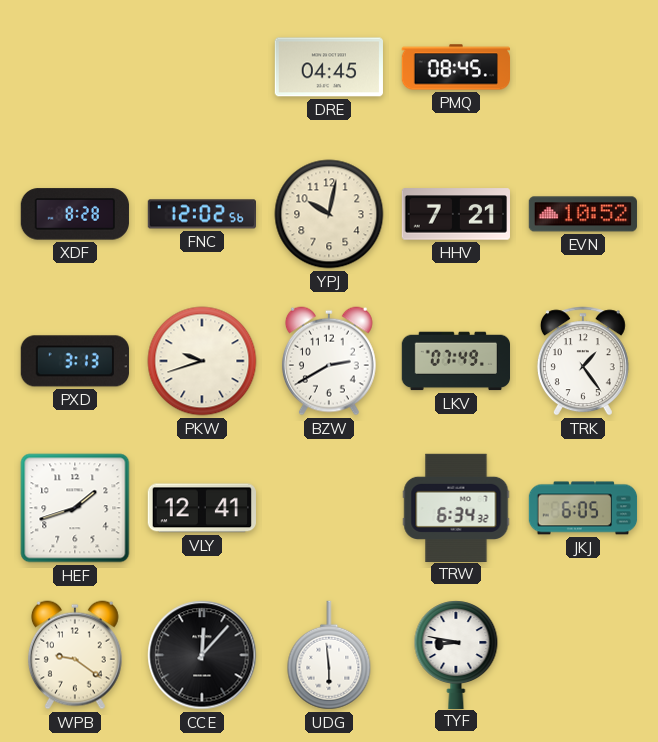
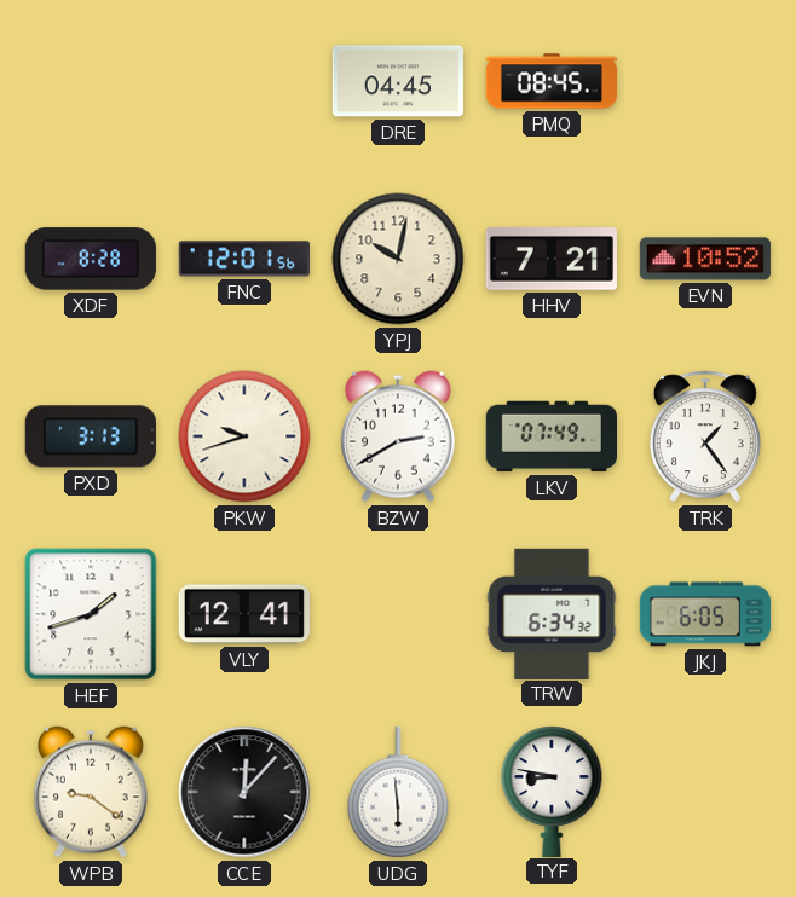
FNC: 12:02 -> 12:01 (243, 259)
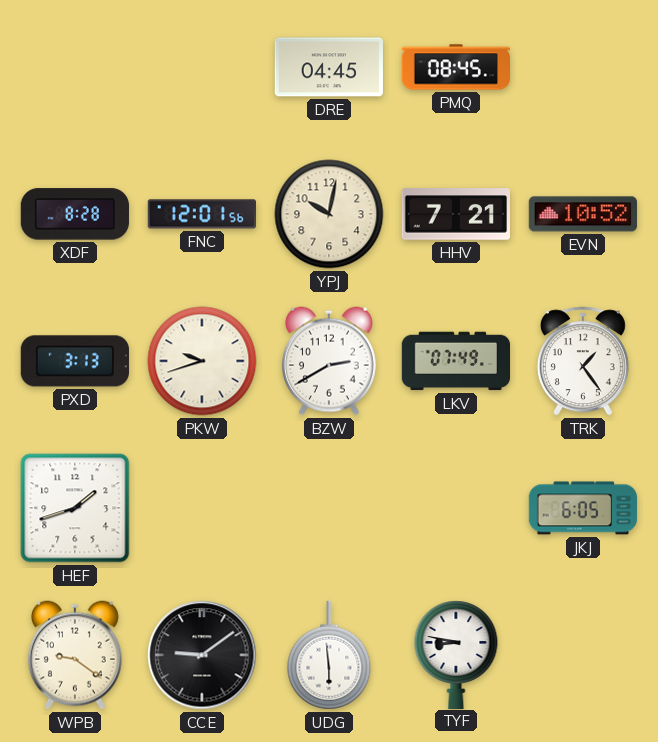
VLY: 12:41 -> none (244, 614)
TRW: 6:34 -> none (552, 613)
CCE: 12:07 -> 9:09 (202, 655)
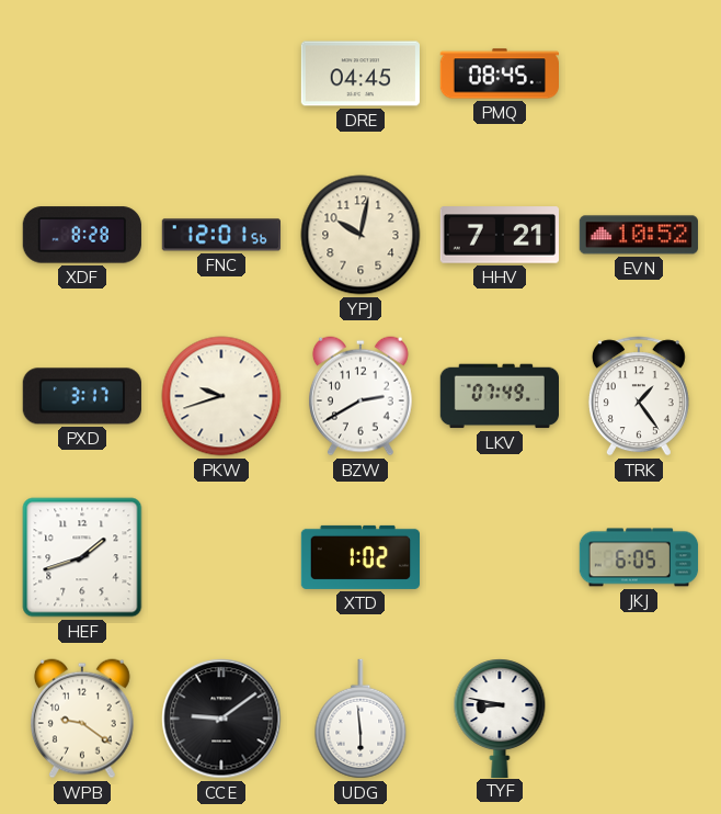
PXD: 3:13 -> 3:17 (82, 396)
XTD: none -> 1:02 (360, 557)
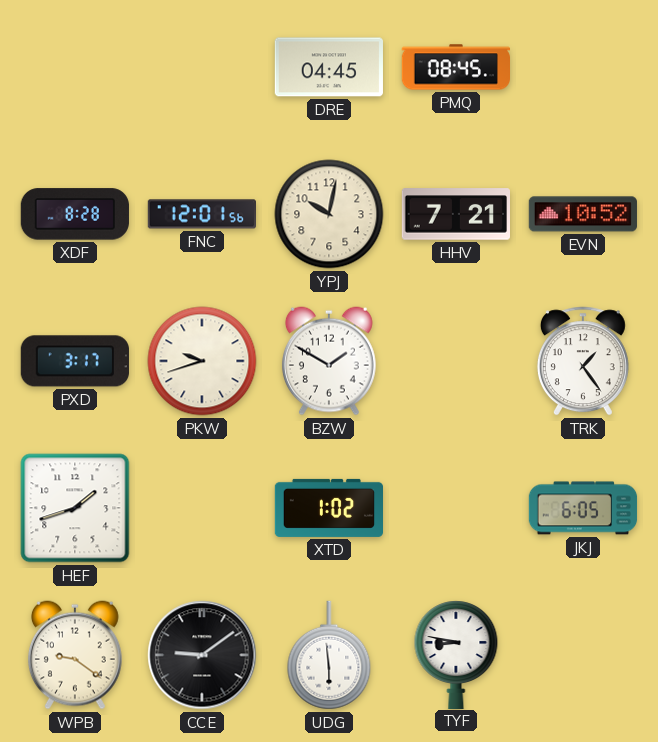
BZW: 2:40 -> 1:50 (329, 361)
LKV: 07:49 -> none (499, 396)
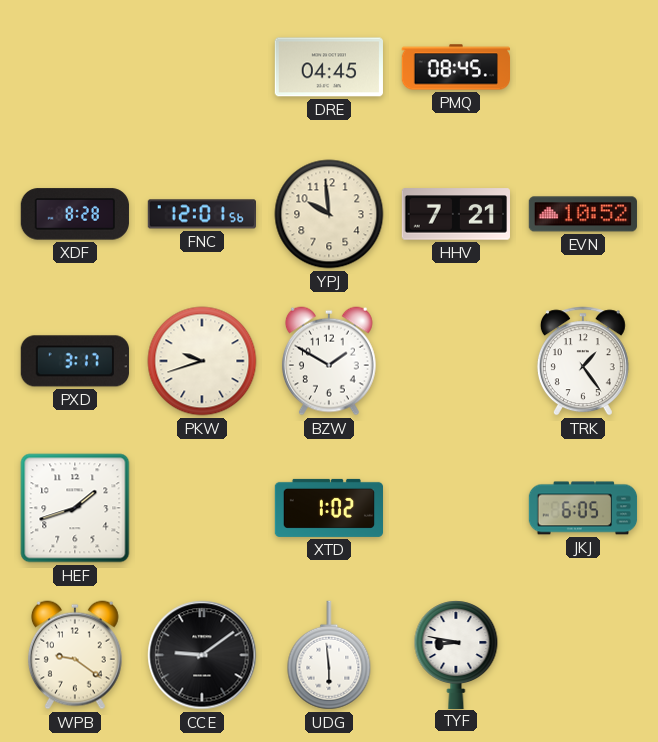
YPJ: 10:02 -> 9:59 (329, 214)
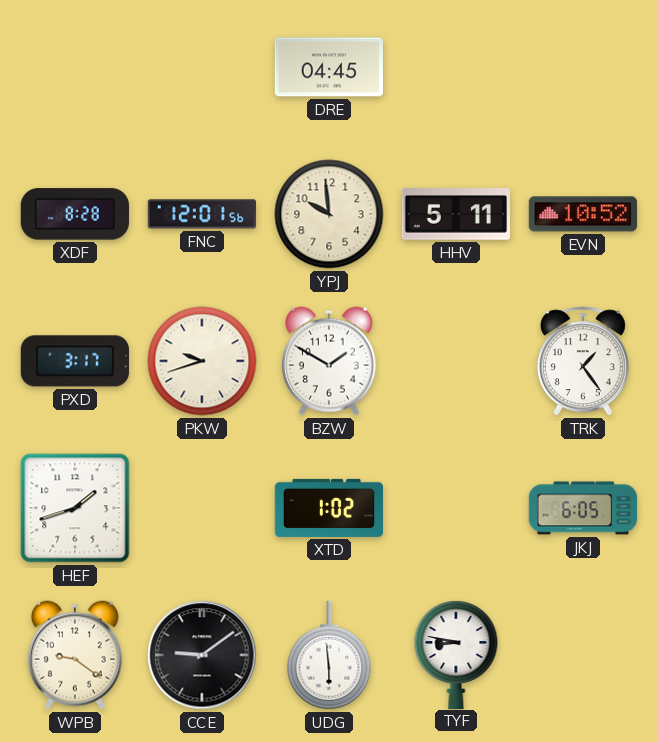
PMQ: 08:45 -> none (455, 67)
HHV: 7:21 -> 5:11 (455, 214)
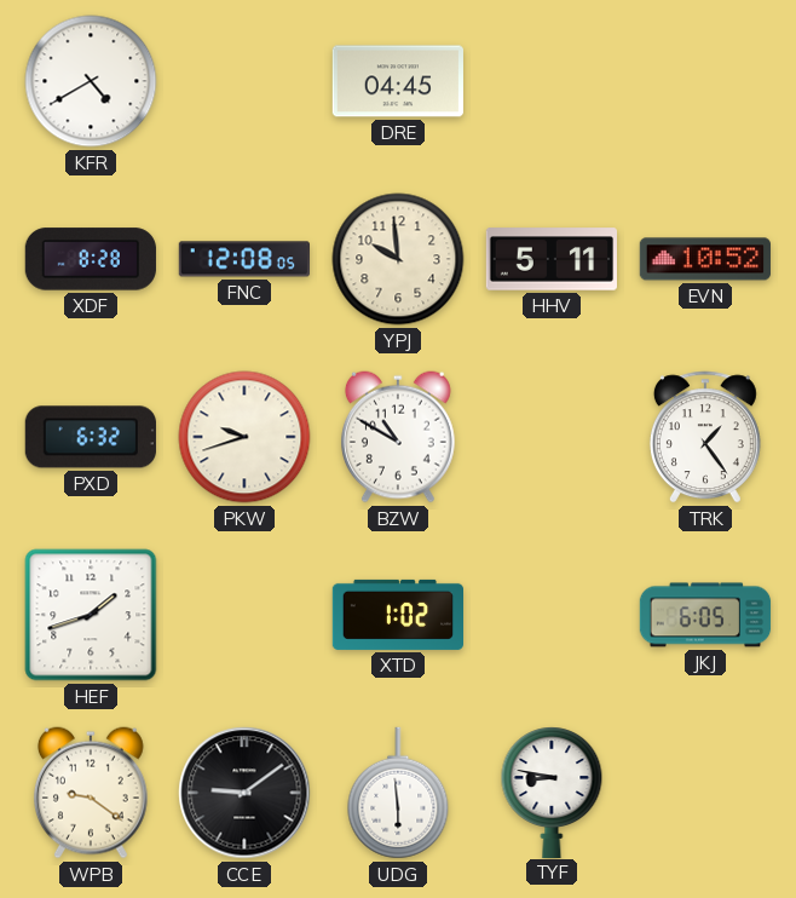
KFR: none -> 4:40 (91, 81)
FNC: 12:01 -> 12:08 (243, 259)
PXD: 3:17 -> 6:32 (91, 437)
BZW: 1:50 -> 10:50 (398, 437)
